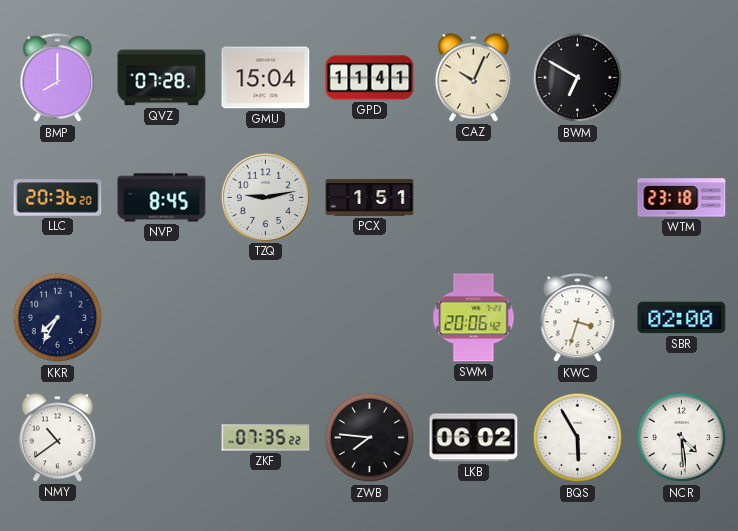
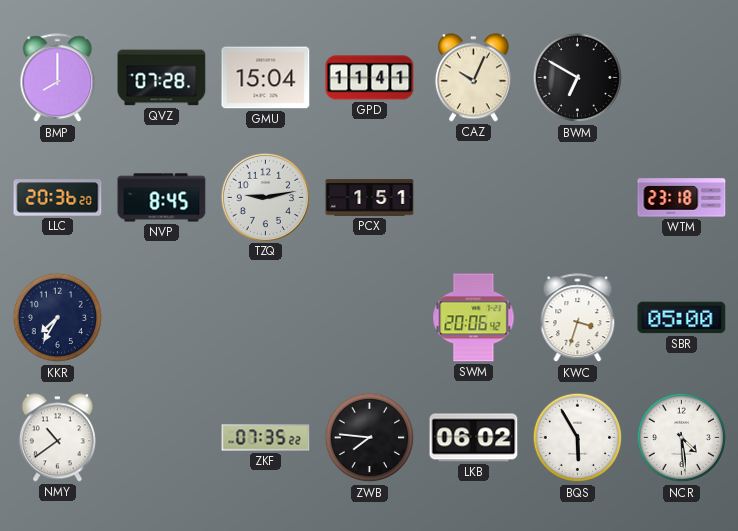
SBR: 02:00 -> 05:00 (682, 318)
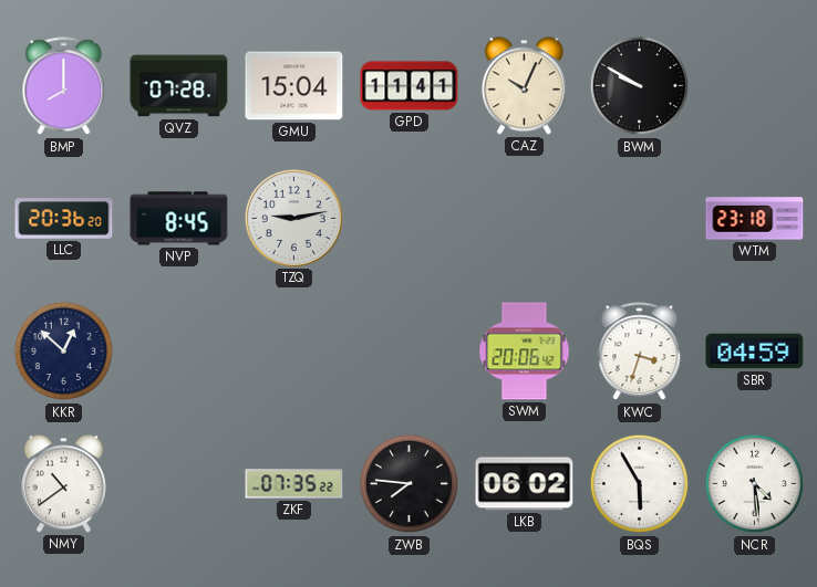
BWM: 6:50 -> 9:50 (640, 86)
PCX: 1:51 -> none (370, 198)
KKR: 7:35 -> 12:52 (64, 352)
SBR: 05:00 -> 04:59 (755, 352)
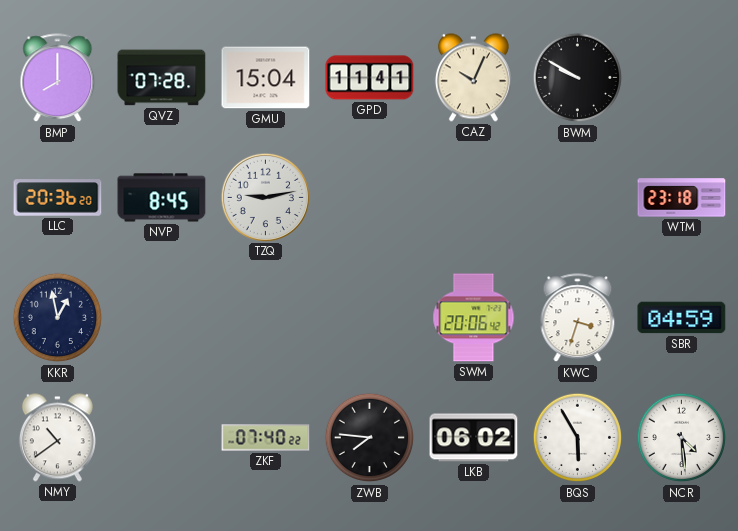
KKR: 12:52 -> 12:58 (58, 318)
ZKF: 07:35 -> 07:40 (266, 438)
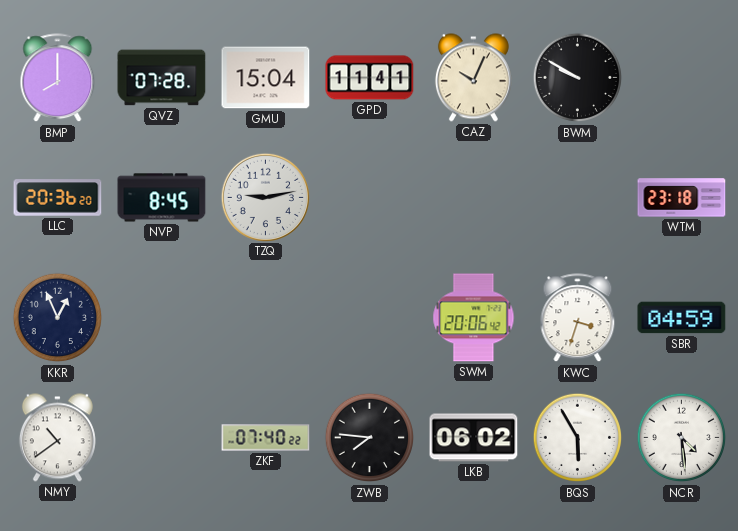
KKR: 12:58 -> 12:56 (58, 318)
